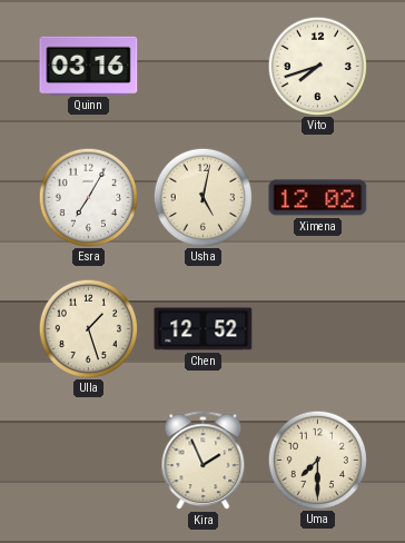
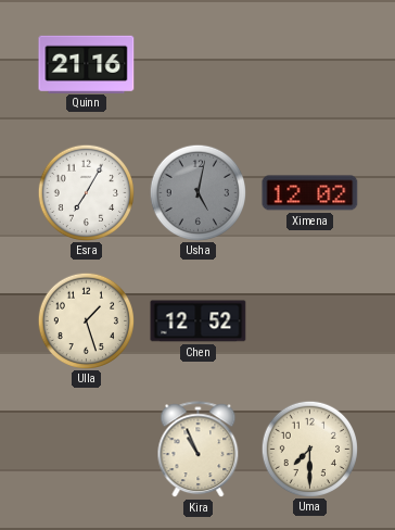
Quinn: 03:16 -> 21:16 (87, 64)
Vito: 7:42 -> none (317, 66)
Usha dial: cream -> grey (197, 192)
Kira: 1:56 -> 10:56 (199, 450)
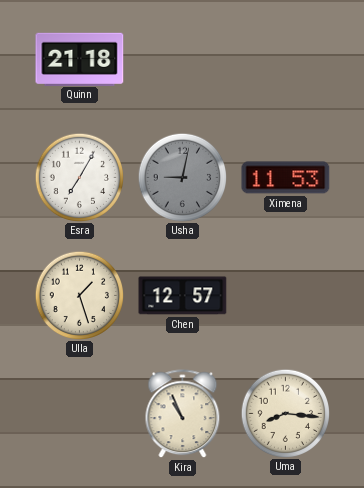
Quinn: 21:16 -> 21:18 (80, 59)
Usha: 5:02 -> 9:02 (182, 177)
Ximena: 12:02 -> 11:53 (286, 178)
Chen: 12:52 -> 12:57 (183, 296)
Uma: 7:30 -> 8:16 (285, 413)
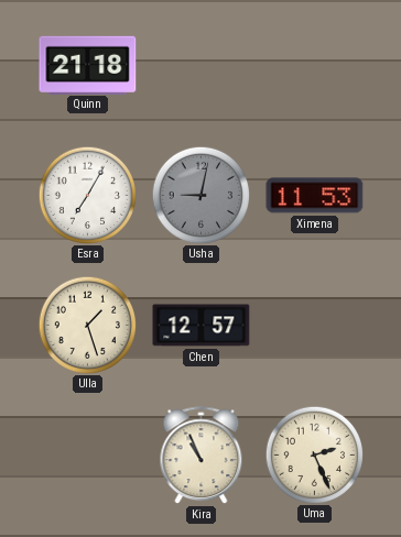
Uma: 8:16 -> 2:26 (314, 454)
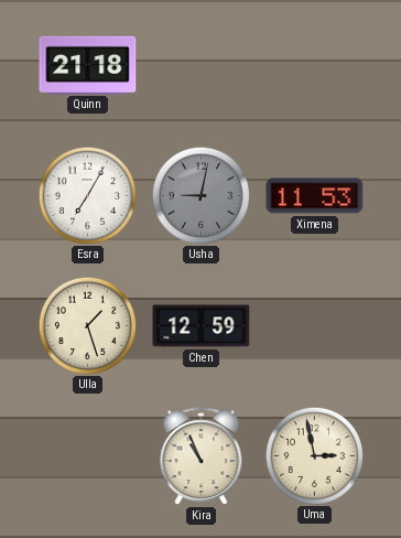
Chen: 12:57 -> 12:59 (202, 326)
Uma: 2:26 -> 2:58 (314, 455)
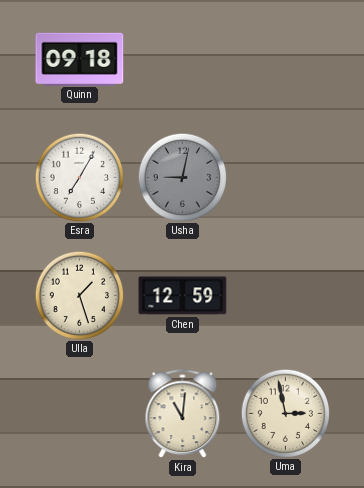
Quinn: 21:18 -> 09:18 (80, 59)
Ximena: 11:53 -> none (315, 196)
Kira: 10:56 -> 11:01 (183, 414)
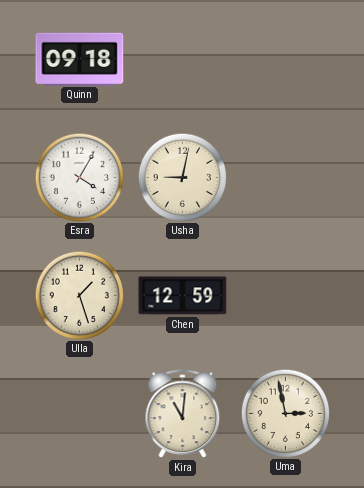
Esra: 7:05 -> 4:05 (79, 177)
Usha dial: grey -> cream (182, 177)
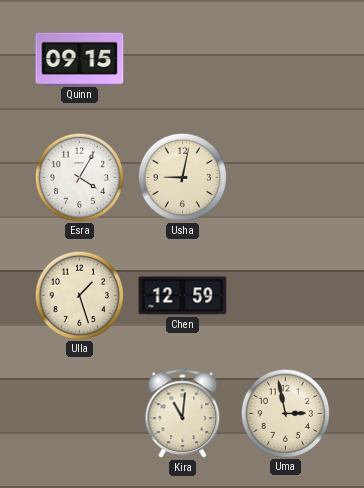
Quinn: 09:18 -> 09:15 (80, 59)
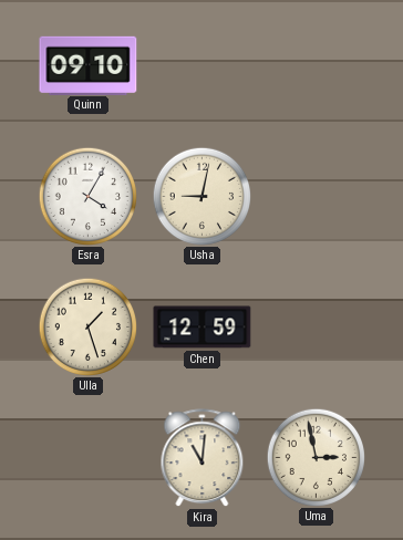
Quinn: 09:15 -> 09:10 (89, 65)
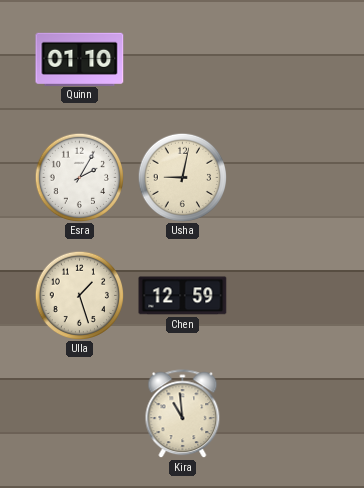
Quinn: 09:10 -> 01:10 (80, 59)
Esra: 4:05 -> 2:05 (79, 177)
Kira: 11:01 -> 10:59 (183, 414)
Uma: 2:58 -> none (316, 457)
